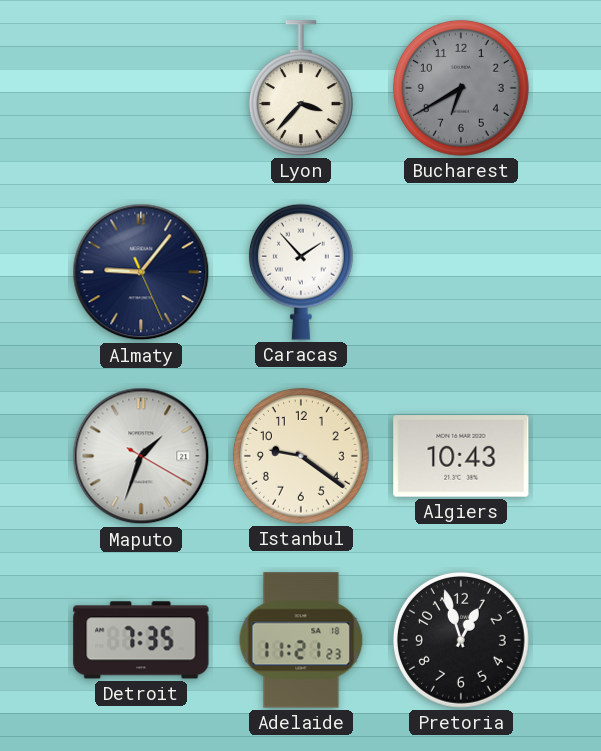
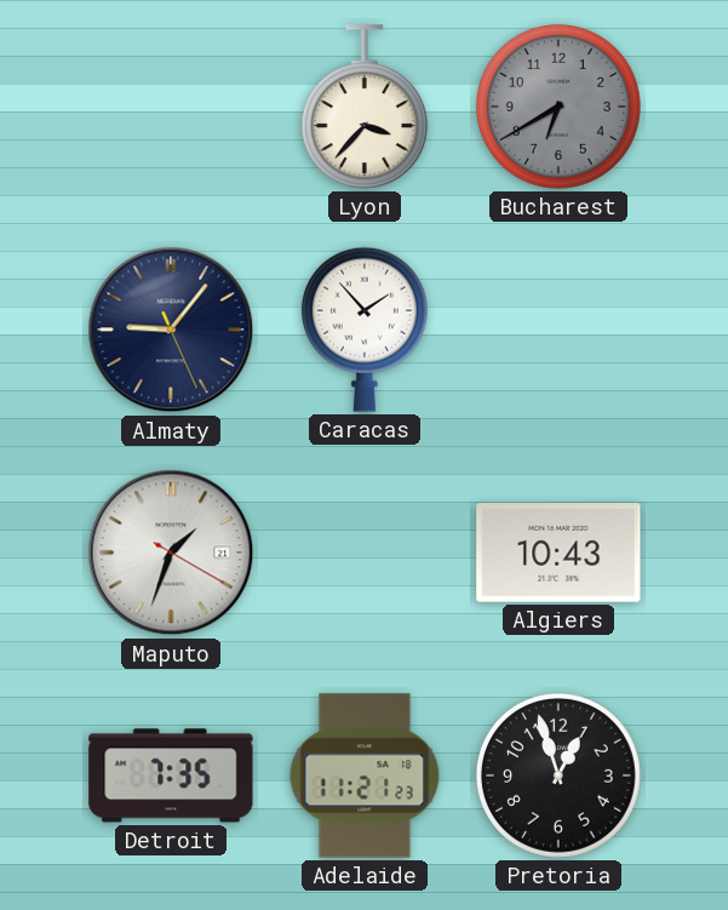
Istanbul: 9:21 -> none (301, 456)
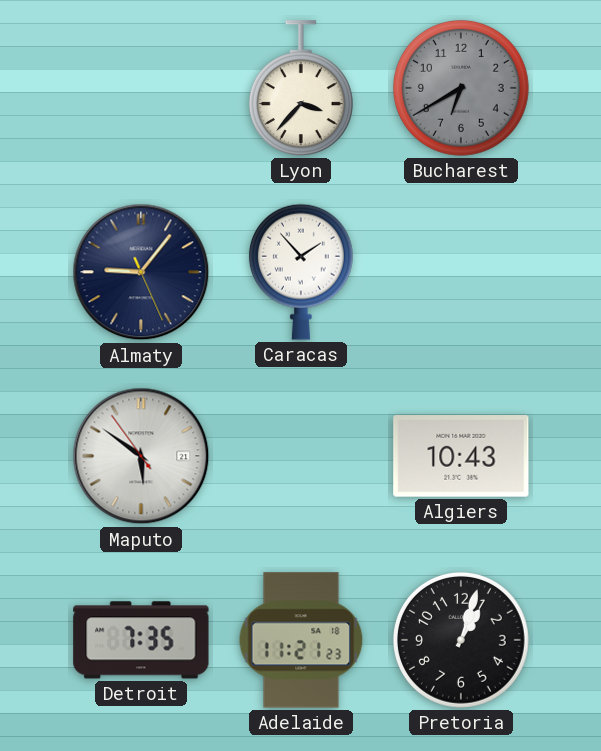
Maputo: 1:33 -> 5:50 (141, 456)
Pretoria: 12:57 -> 1:03 (461, 640)
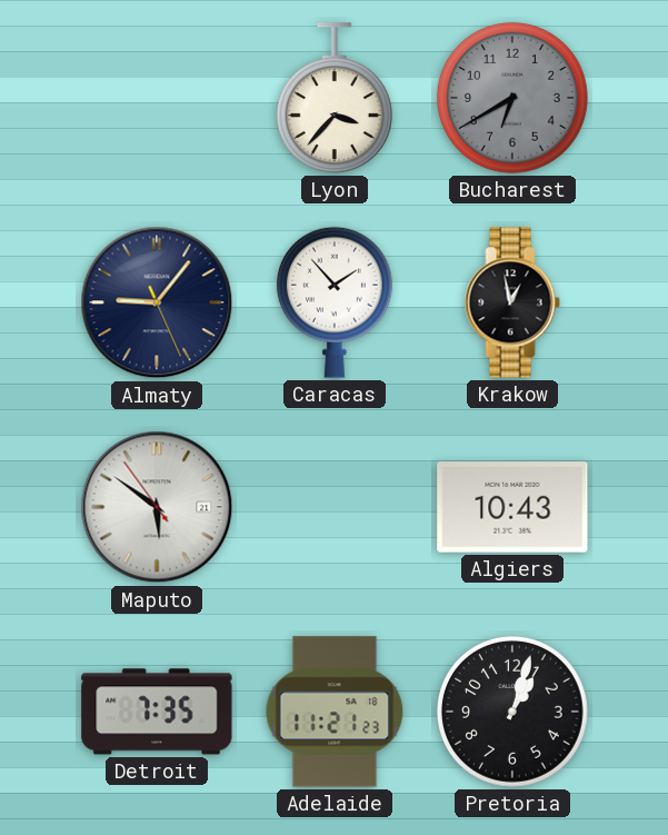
Krakow: none -> 12:58 (512, 302)
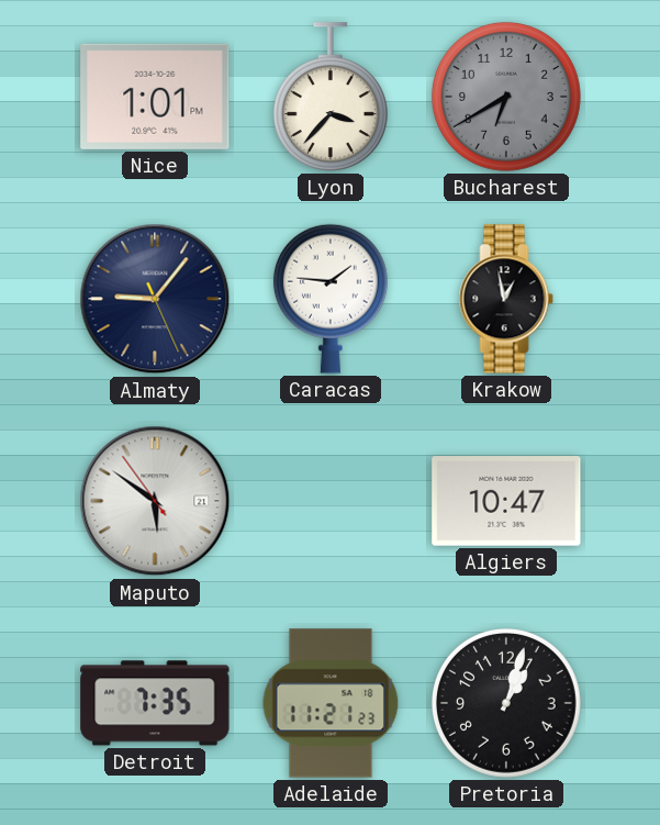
Nice: none -> 1:01 (155, 97)
Caracas: 1:53 -> 1:46 (331, 299)
Algiers: 10:43 -> 10:47 (506, 501)
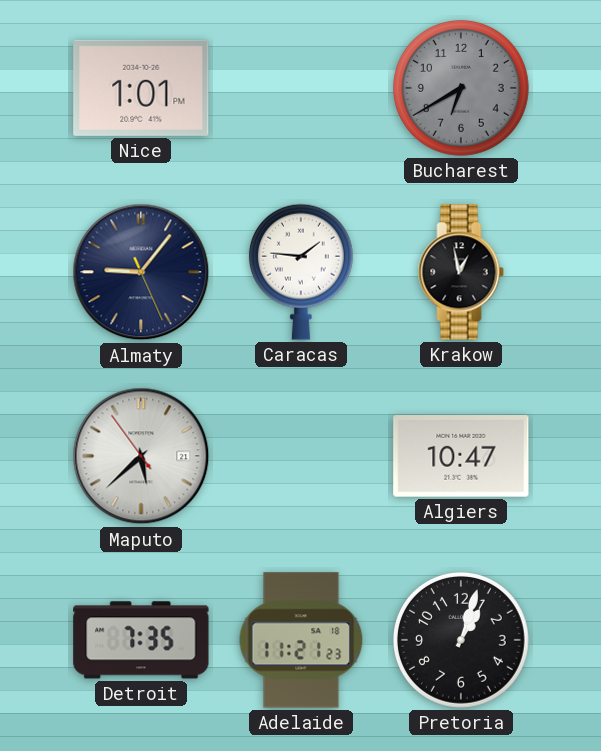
Lyon: 3:37 -> none (331, 97)
Maputo: 5:50 -> 5:37 (141, 456)
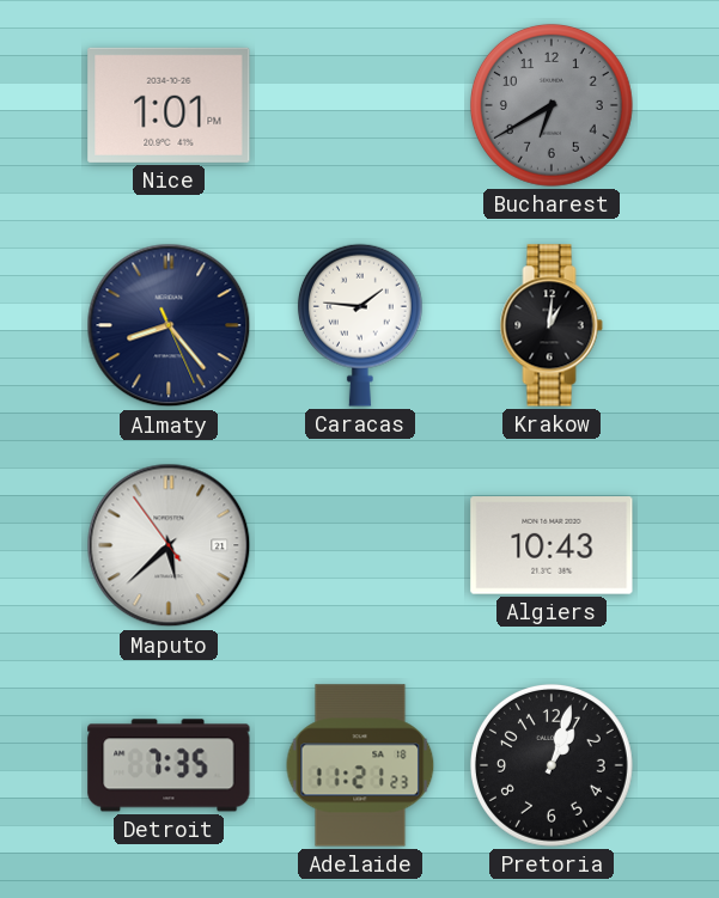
Almaty: 9:06 -> 8:23 (169, 325)
Krakow: 12:58 -> 1:01 (552, 325)
Algiers: 10:47 -> 10:43 (552, 545)
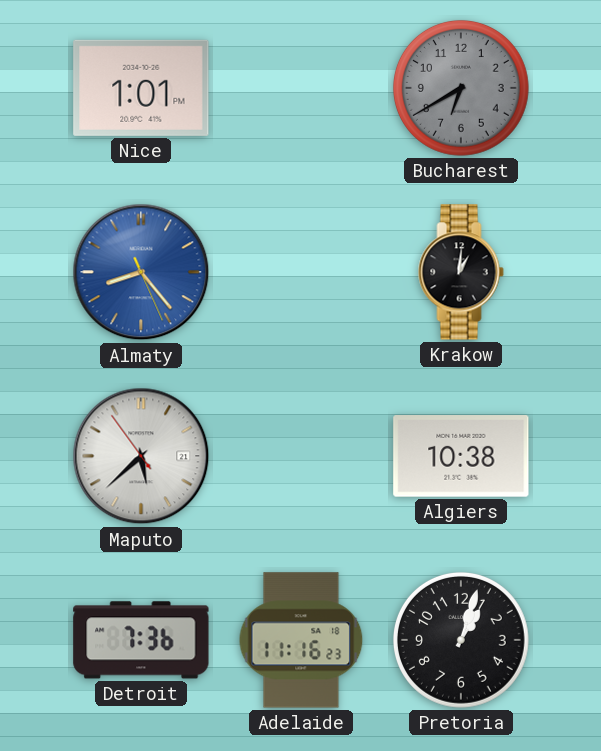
Almaty dial: navy -> blue (141, 272)
Caracas: 1:46 -> none (360, 325)
Algiers: 10:43 -> 10:38 (461, 456)
Detroit: 7:35 -> 7:36 (141, 640)
Adelaide: 11:21 -> 11:16 (301, 640)
